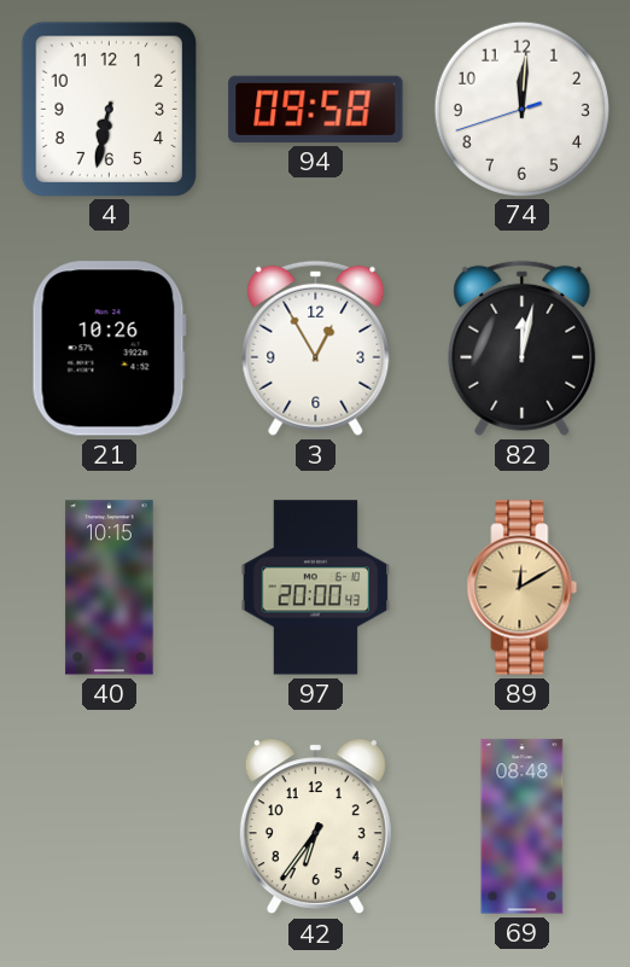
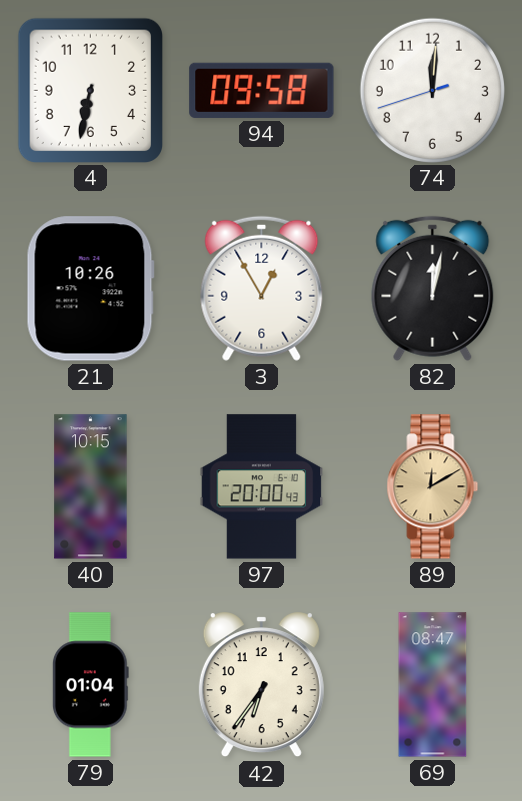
79: none -> 01:04 (90, 685)
69: 08:48 -> 08:47 (433, 685)
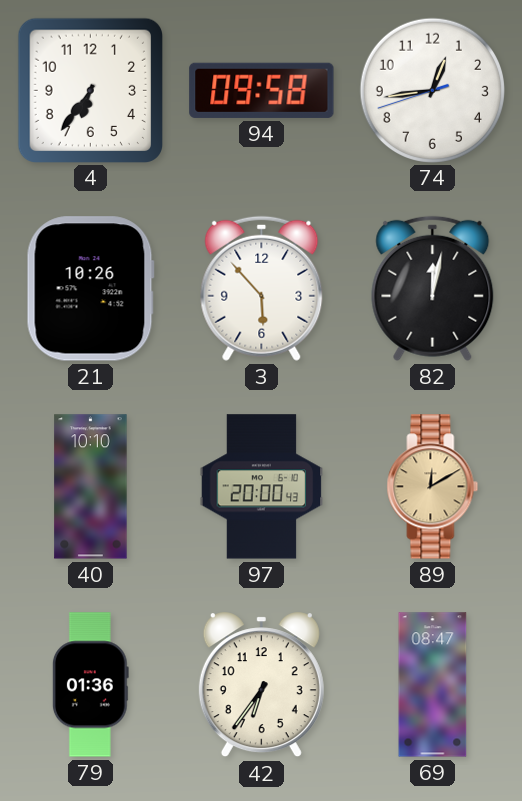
4: 6:32 -> 6:36 (90, 90)
74: 12:00 -> 12:43 (432, 90)
3: 12:55 -> 5:53 (262, 288)
40: 10:15 -> 10:10 (91, 487)
79: 01:04 -> 01:36 (90, 685)
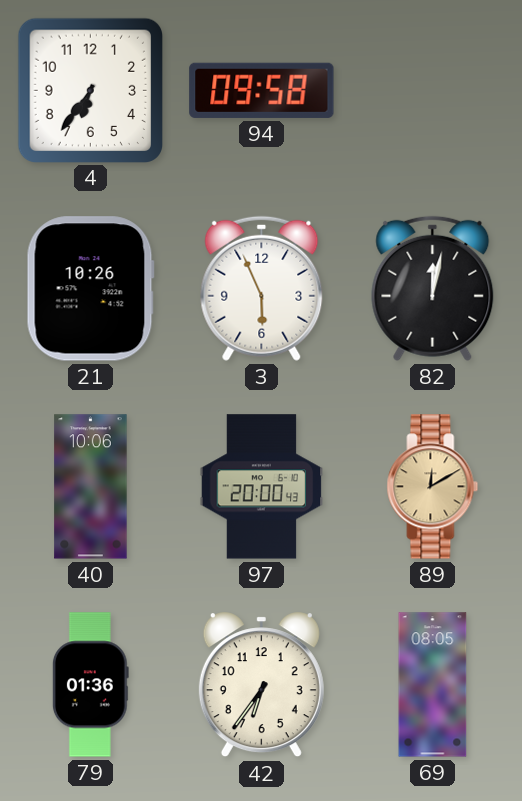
74: 12:43 -> none (432, 90)
3: 5:53 -> 5:56 (262, 288)
40: 10:10 -> 10:06 (91, 487)
69: 08:47 -> 08:05 (433, 685)
